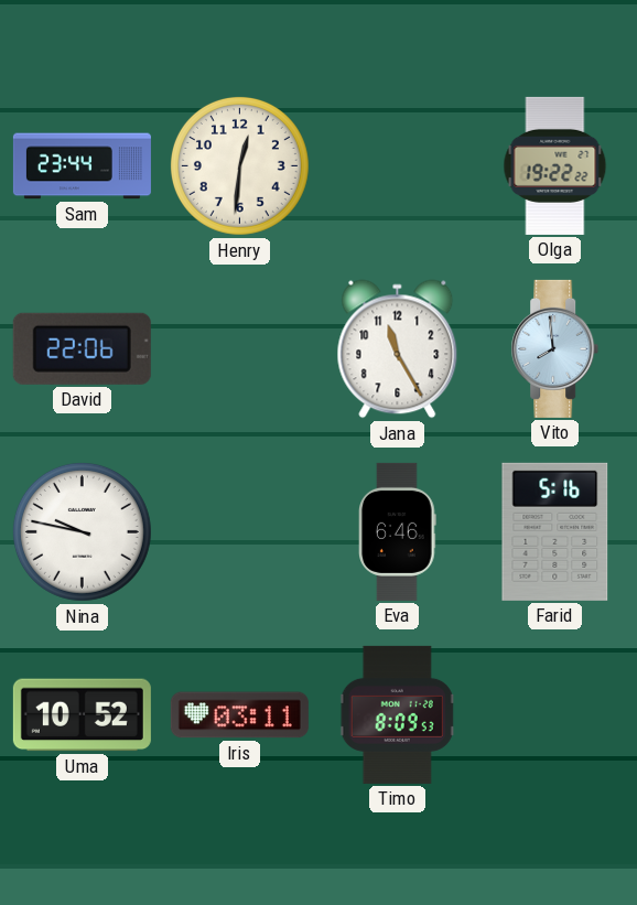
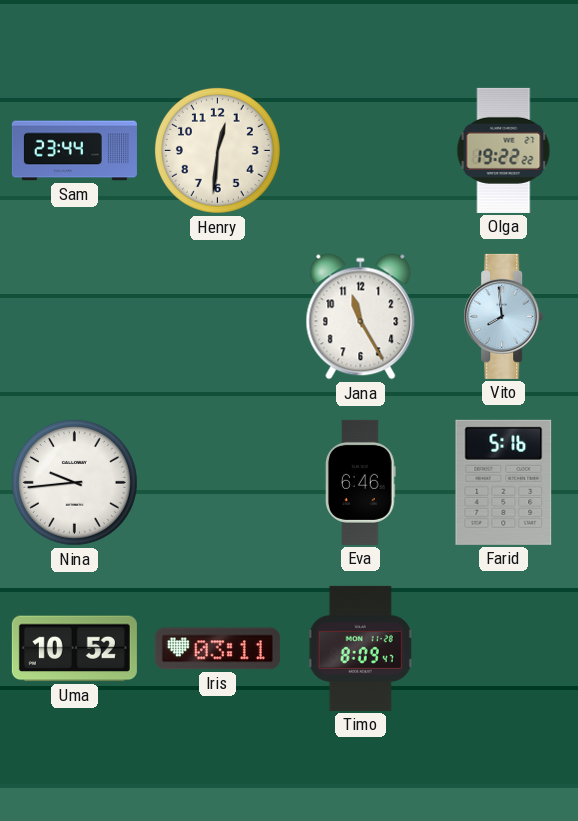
David: 22:06 -> none (82, 348)
Nina: 9:47 -> 9:44 (74, 482)
Timo: 8:09:53 -> 8:09:47 (361, 648)
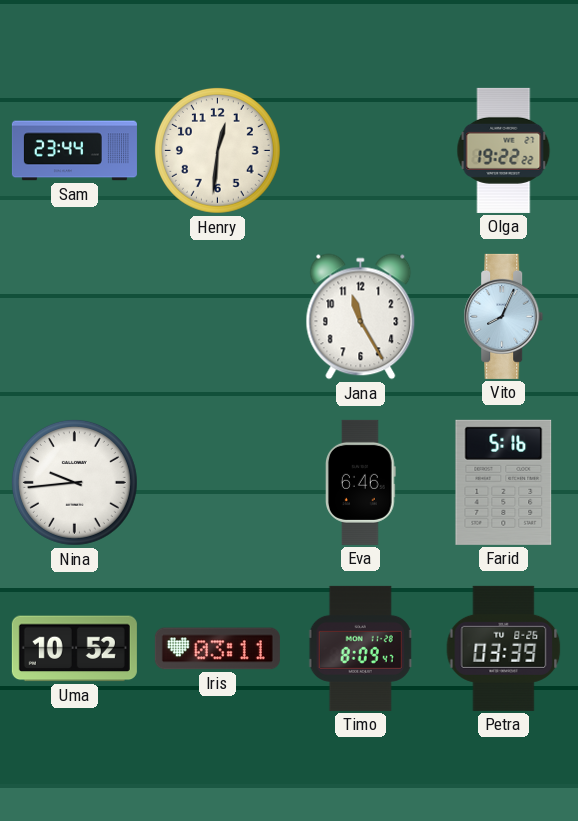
Vito: 7:59 -> 8:04 (504, 316)
Petra: none -> 03:39 (504, 648)
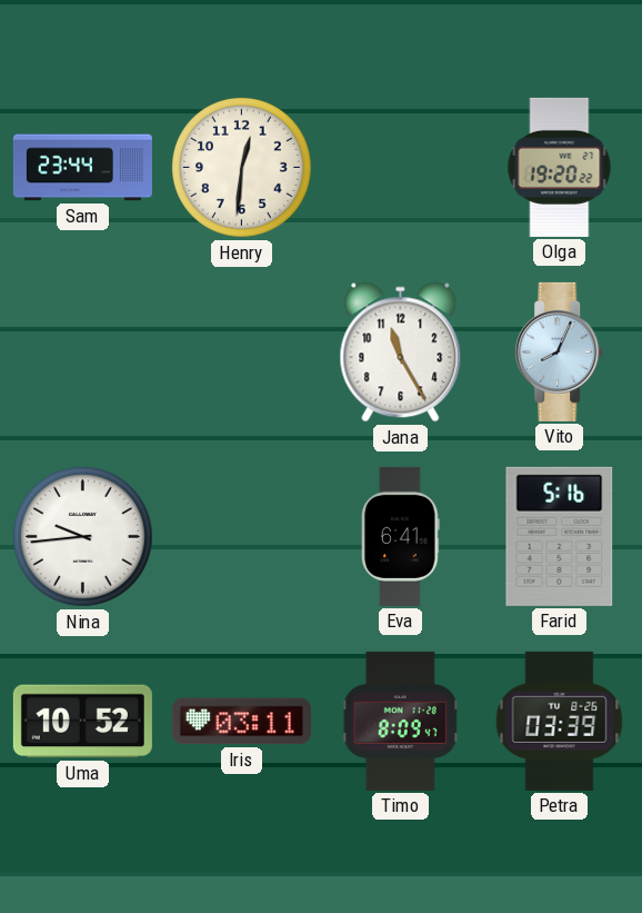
Olga: 19:22 -> 19:20 (560, 167)
Eva: 6:46 -> 6:41 (401, 536)
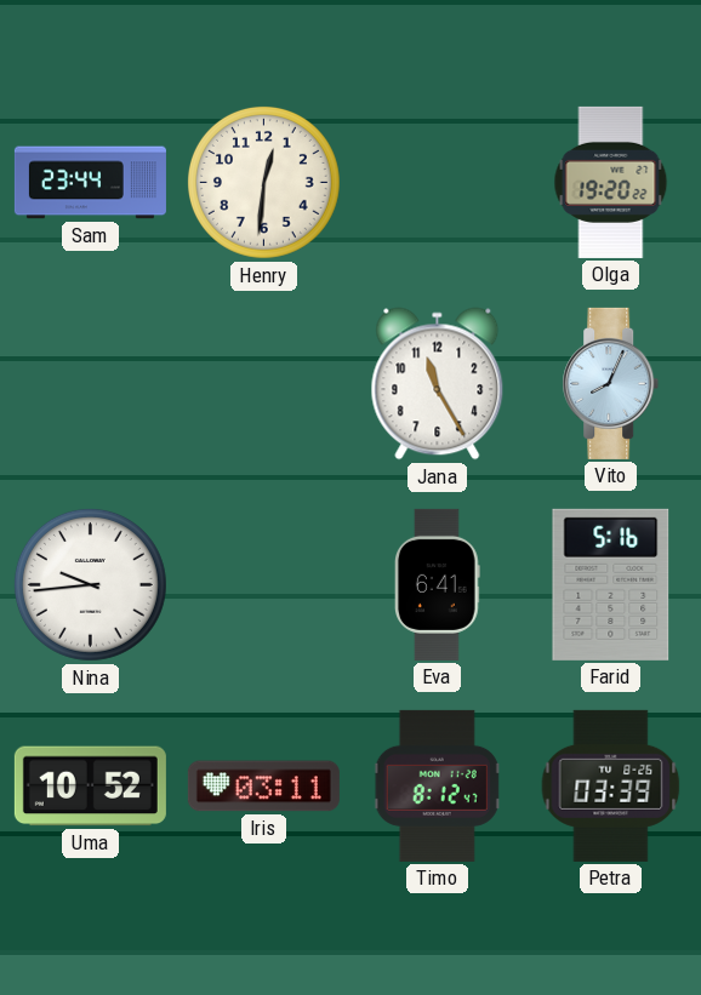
Timo: 8:09 -> 8:12 (438, 785)
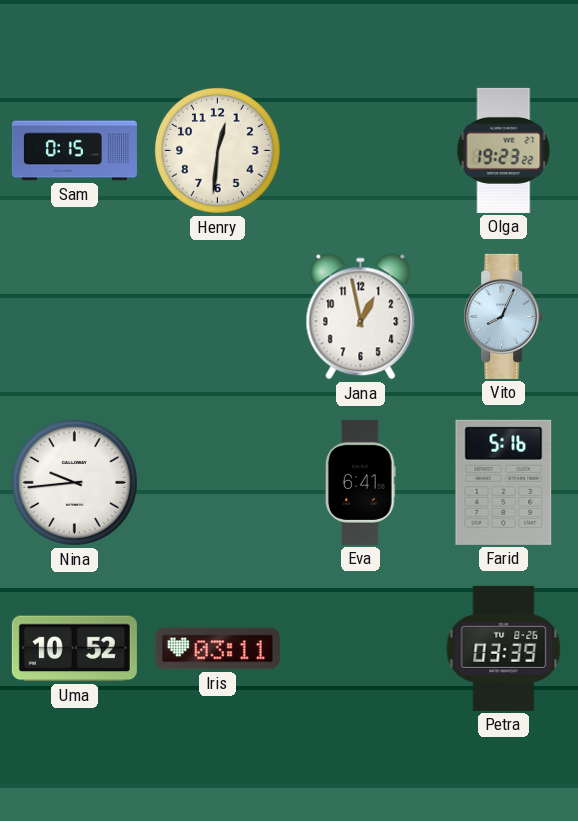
Sam: 23:44 -> 0:15 (74, 151)
Olga: 19:20 -> 19:23 (504, 150)
Jana: 11:25 -> 12:58 (361, 317)
Timo: 8:12 -> none (438, 785)
